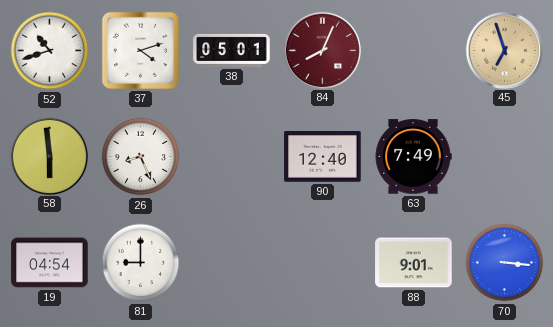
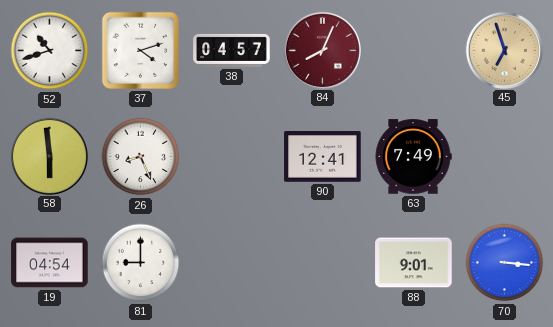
38: 05:01 -> 04:57 (232, 50)
90: 12:40 -> 12:41 (323, 157)
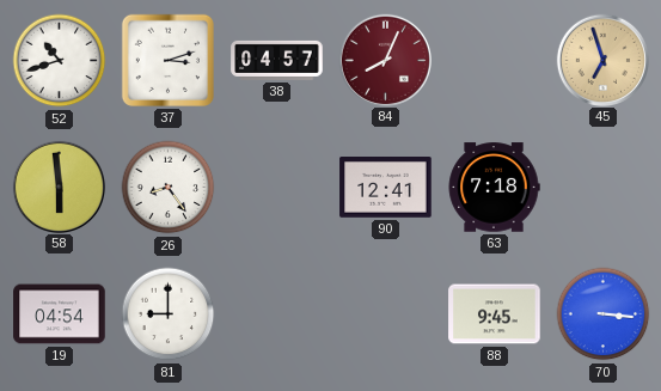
37: 4:12 -> 3:12 (167, 60)
26: 8:26 -> 8:24 (169, 188)
63: 7:49 -> 7:18 (494, 188)
88: 9:01 -> 9:45 (495, 314)
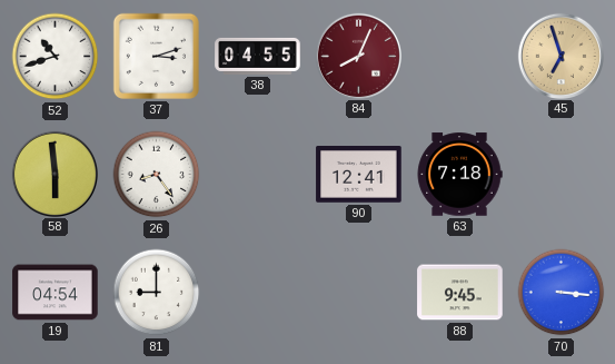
38: 04:57 -> 04:55 (258, 56)
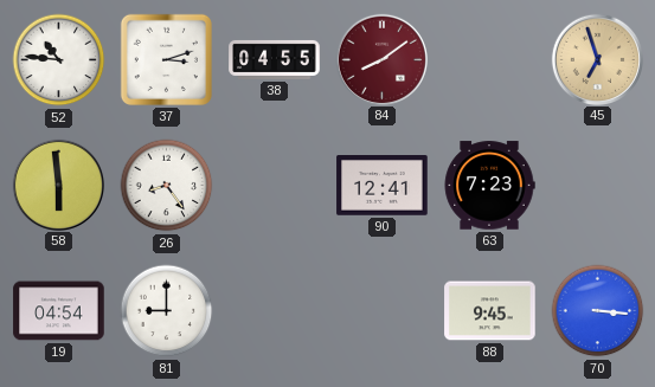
52: 10:42 -> 10:46 (59, 60)
84: 8:04 -> 8:09 (381, 59)
63: 7:18 -> 7:23 (489, 186)
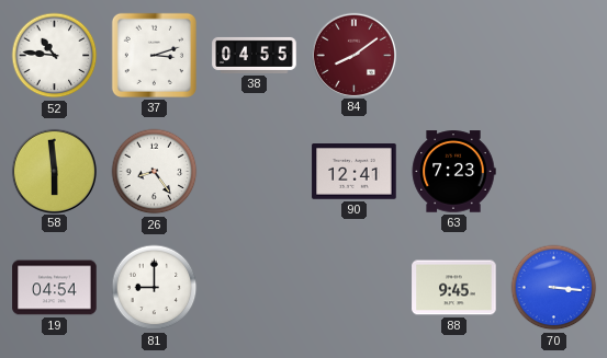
45: 6:57 -> none (597, 59)
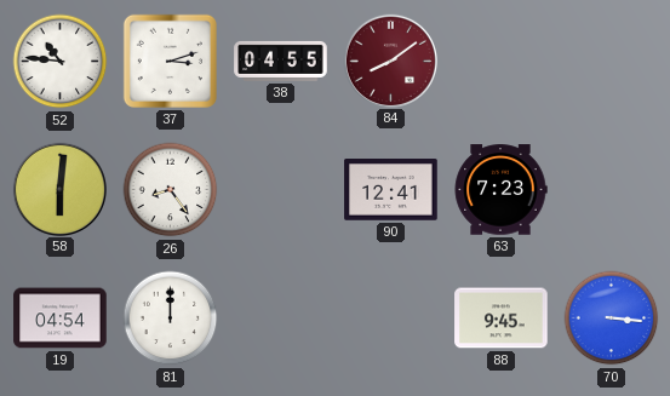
58: 5:59 -> 6:01 (59, 189)
81: 9:00 -> 12:00 (171, 318)
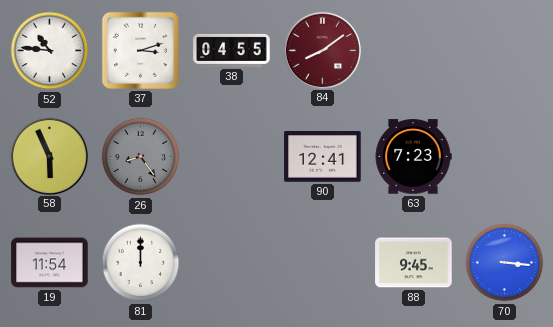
58: 6:01 -> 5:56 (49, 156)
26 dial: white -> grey (141, 157)
19: 04:54 -> 11:54 (50, 263)
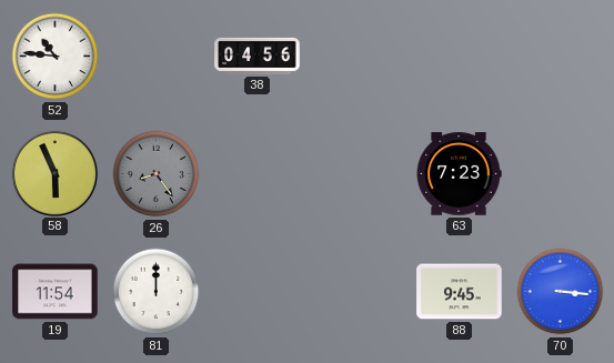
37: 3:12 -> none (140, 50)
38: 04:55 -> 04:56 (258, 56)
84: 8:09 -> none (322, 50)
90: 12:41 -> none (323, 157)
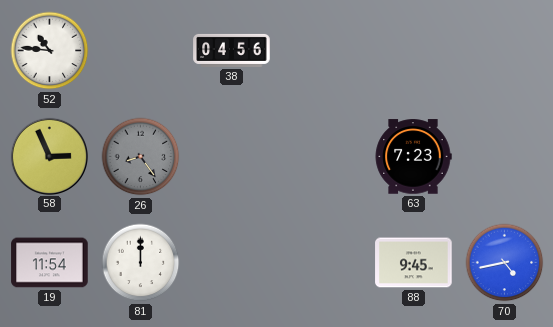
58: 5:56 -> 2:56 (49, 156)
70: 3:16 -> 4:43 (505, 263)
